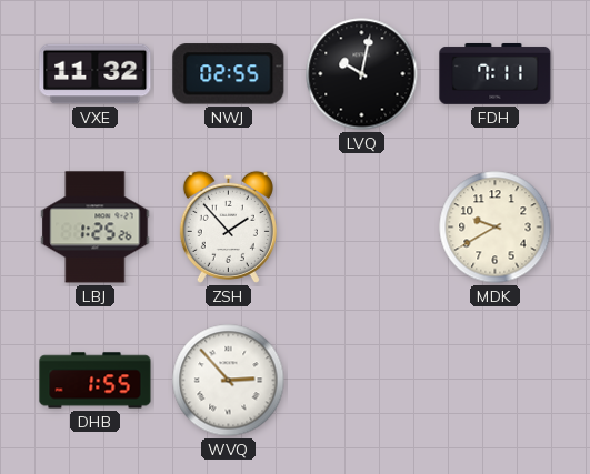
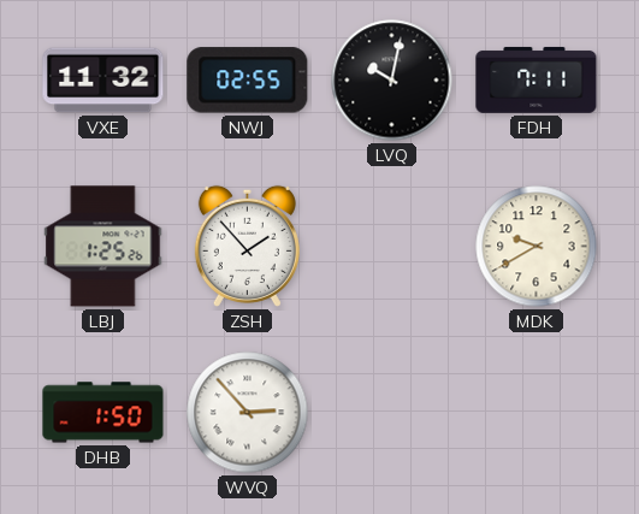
DHB: 1:55 -> 1:50 (103, 413)
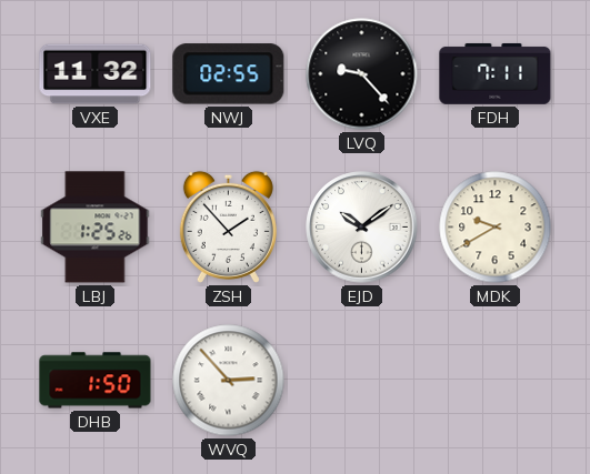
LVQ: 10:02 -> 9:23 (362, 74)
EJD: none -> 10:09 (362, 228)
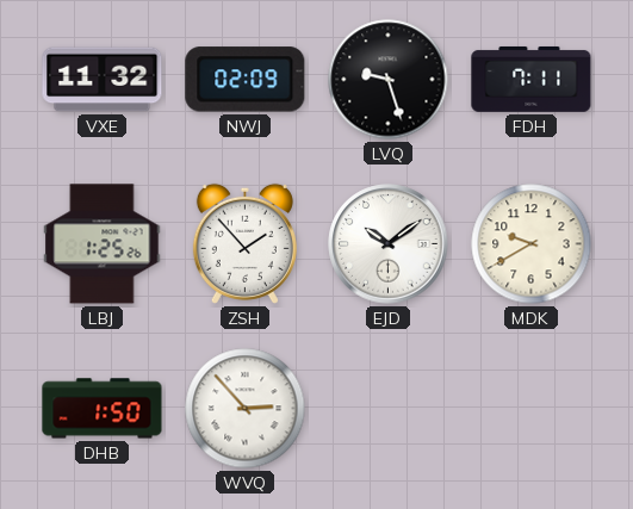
NWJ: 02:55 -> 02:09 (246, 80)
LVQ: 9:23 -> 9:27 (389, 80)
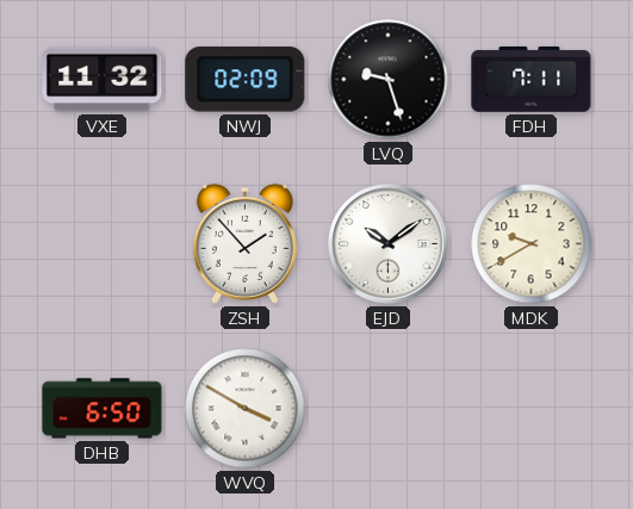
LBJ: 1:25 -> none (103, 244)
DHB: 1:50 -> 6:50 (103, 409)
WVQ: 2:53 -> 3:50 (246, 409)
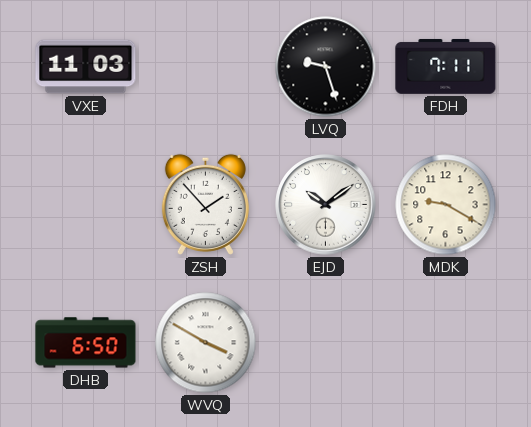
VXE: 11:32 -> 11:03 (86, 67)
NWJ: 02:09 -> none (246, 80)
MDK: 9:40 -> 9:20 (446, 205)
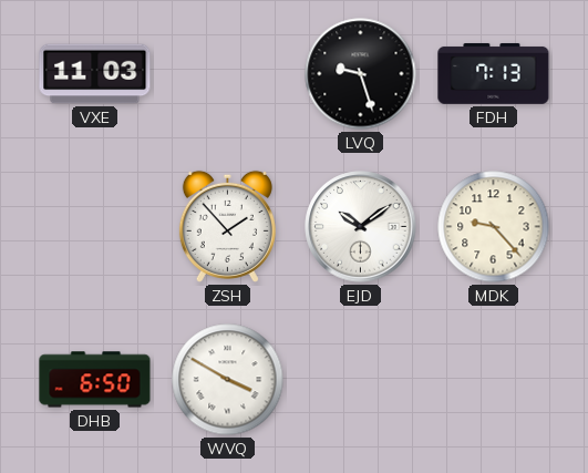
FDH: 7:11 -> 7:13 (494, 73)
MDK: 9:20 -> 9:23 (494, 227)
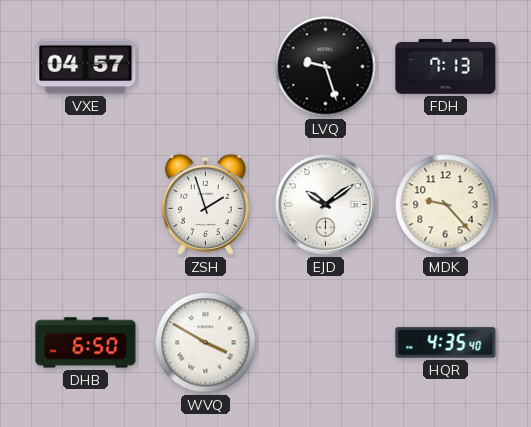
VXE: 11:03 -> 04:57 (86, 67)
ZSH: 1:53 -> 1:57 (205, 204)
HQR: none -> 4:35 (446, 343)
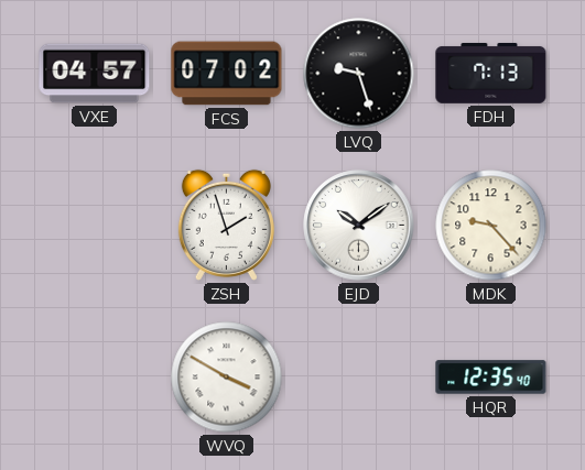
FCS: none -> 07:02 (227, 74)
DHB: 6:50 -> none (86, 343)
HQR: 4:35 -> 12:35 (491, 378)
